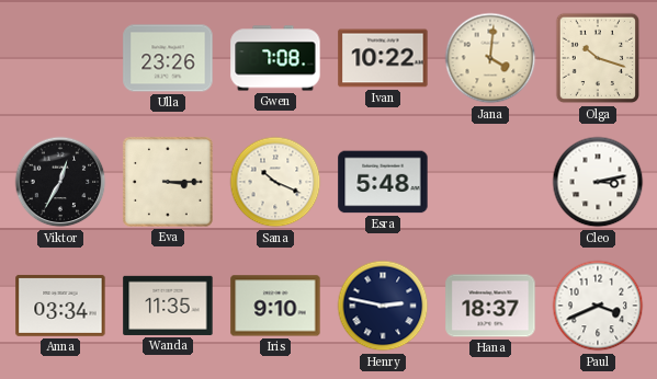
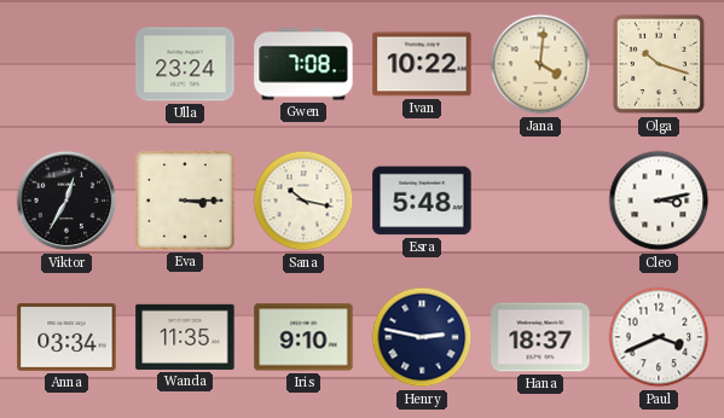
Ulla: 23:26 -> 23:24 (185, 64)
Sana: 10:19 -> 10:17 (303, 201)
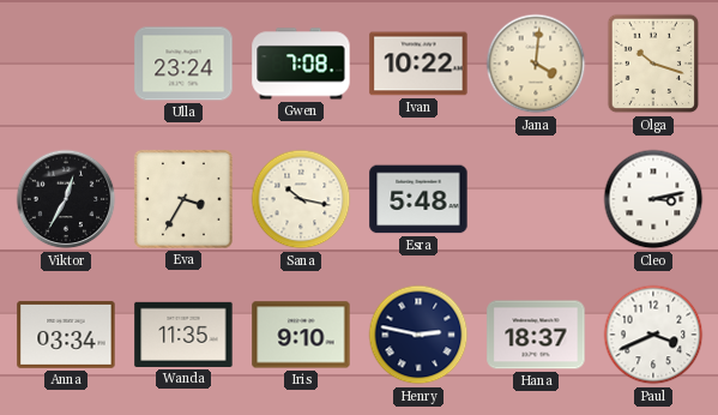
Eva: 3:15 -> 3:35 (183, 199)
